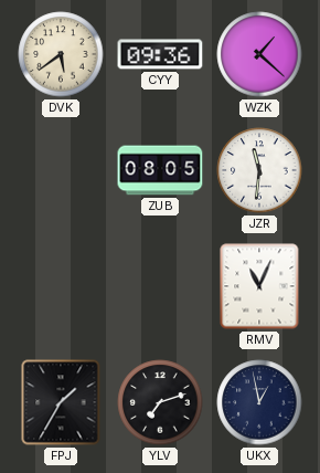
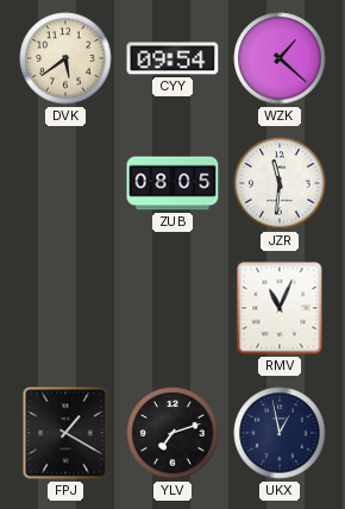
CYY: 09:36 -> 09:54 (172, 58)
FPJ: 1:35 -> 1:20 (65, 433)
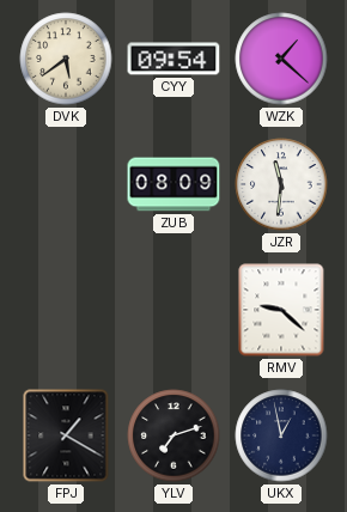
ZUB: 08:05 -> 08:09 (173, 184)
RMV: 11:04 -> 9:22 (281, 310)
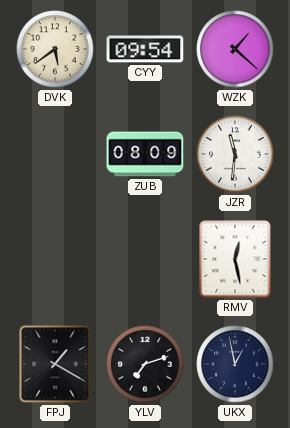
RMV: 9:22 -> 12:28 (235, 259)
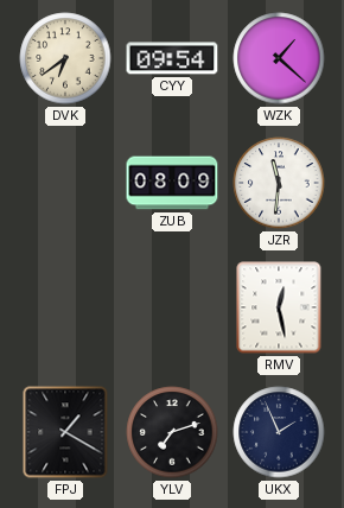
DVK: 5:39 -> 6:39 (65, 58)
UKX: 12:58 -> 1:56 (279, 432)
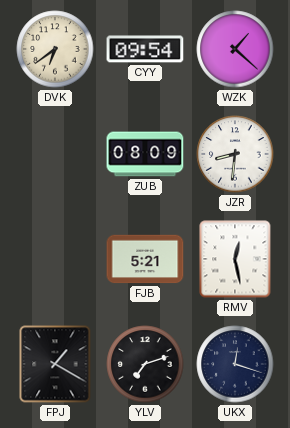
JZR: 11:31 -> 8:31 (235, 154)
FJB: none -> 5:21 (145, 259)
UKX: 1:56 -> 12:18 (235, 364)
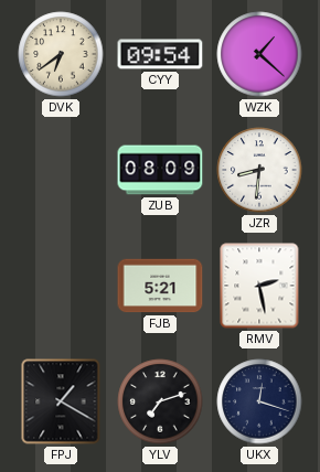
RMV: 12:28 -> 2:28 (259, 286)
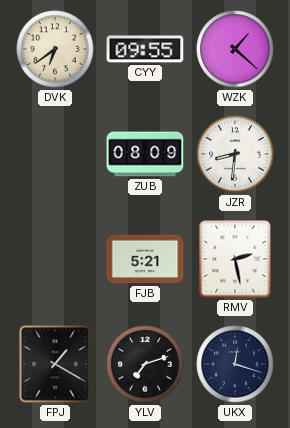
CYY: 09:54 -> 09:55 (145, 49)
